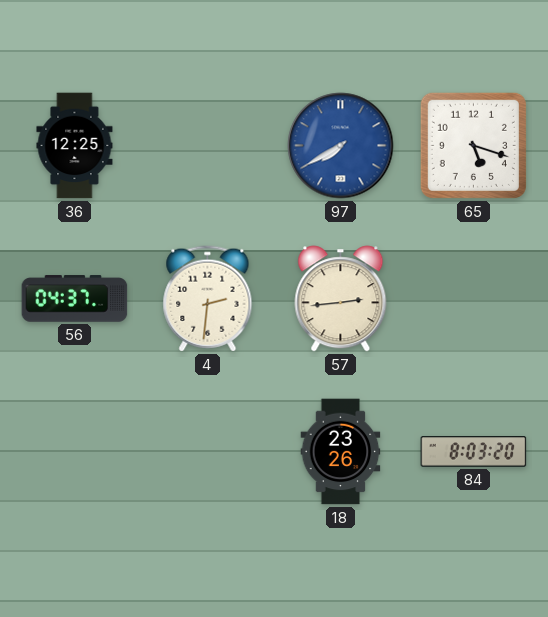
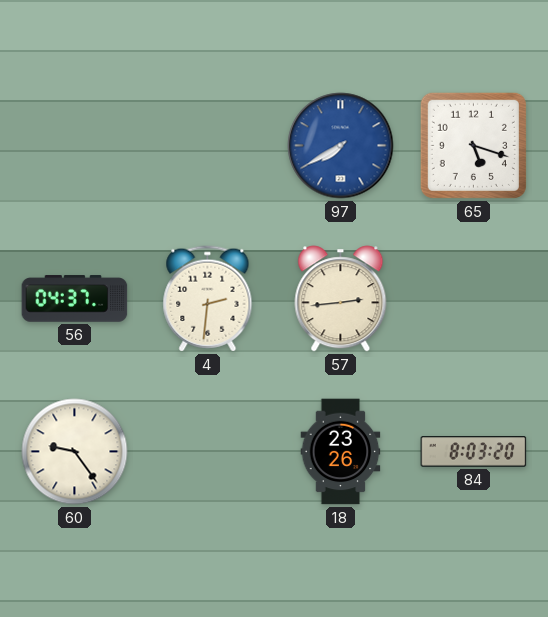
36: 12:25 -> none (75, 146)
60: none -> 9:24 (75, 452)
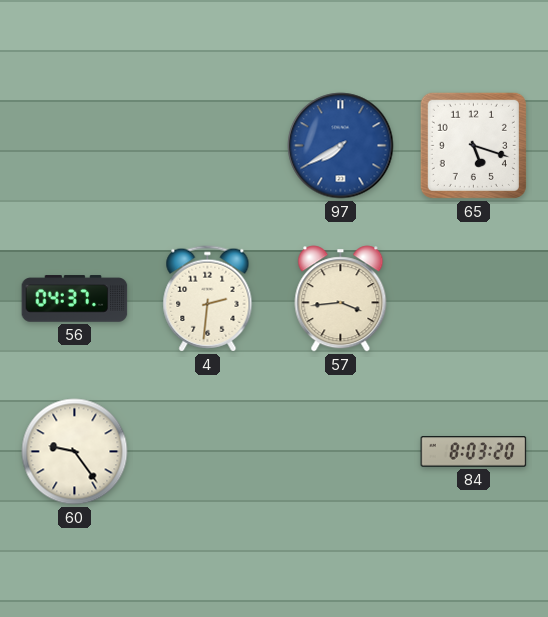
57: 2:44 -> 3:44 (341, 299)
18: 23:26 -> none (341, 452)
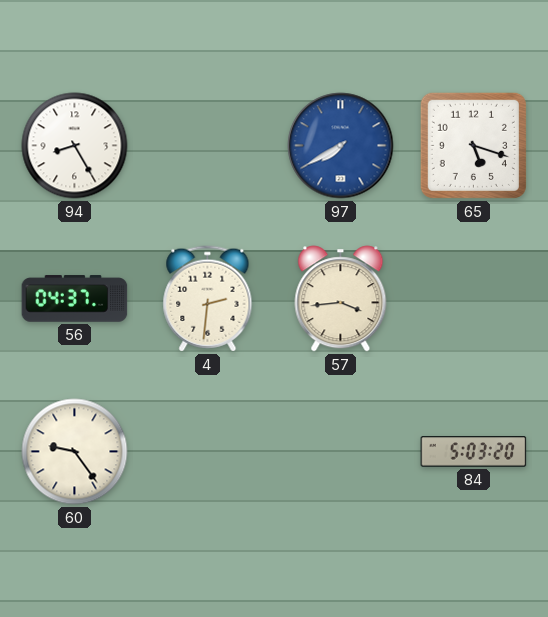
94: none -> 8:25 (75, 146)
84: 8:03 -> 5:03 (474, 452)
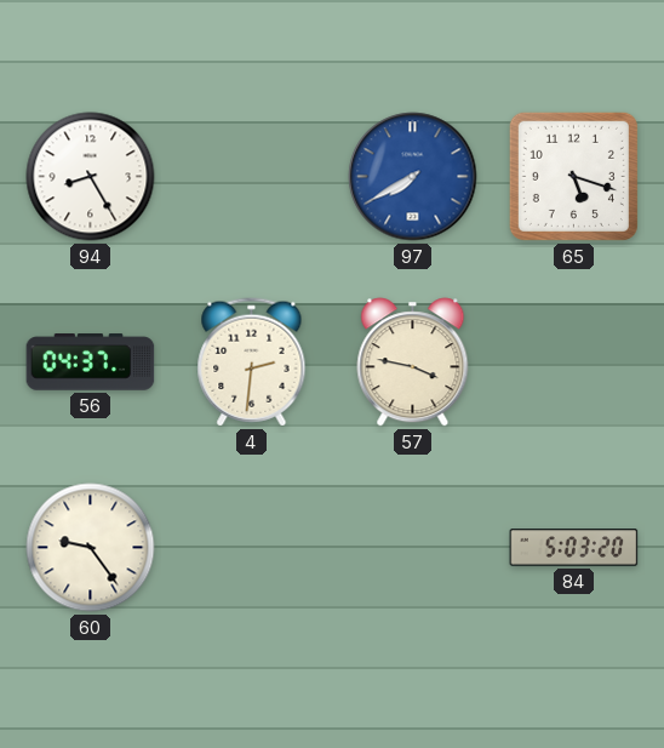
57: 3:44 -> 3:47 (413, 362)
